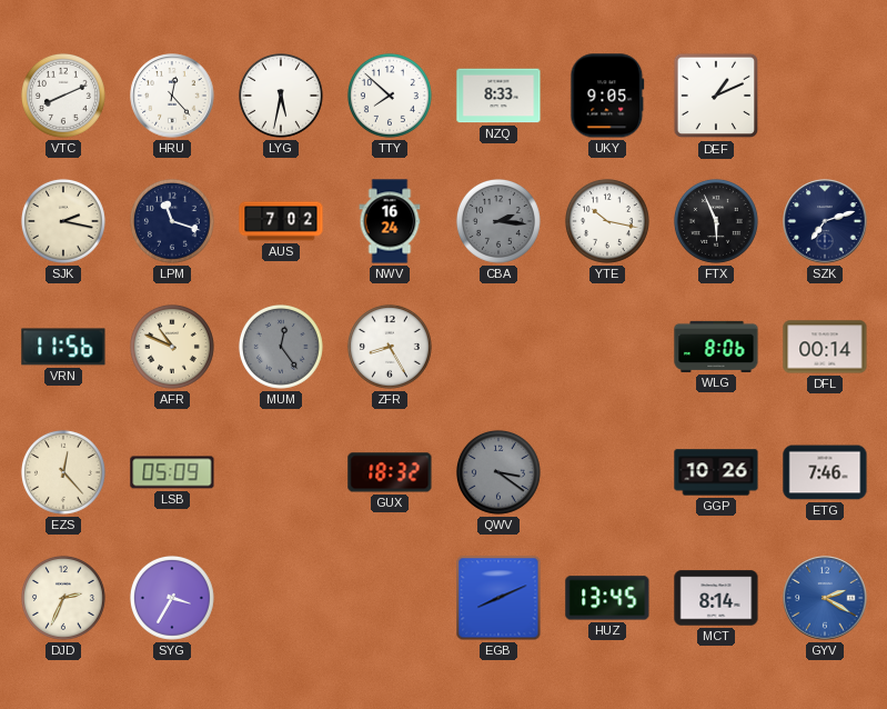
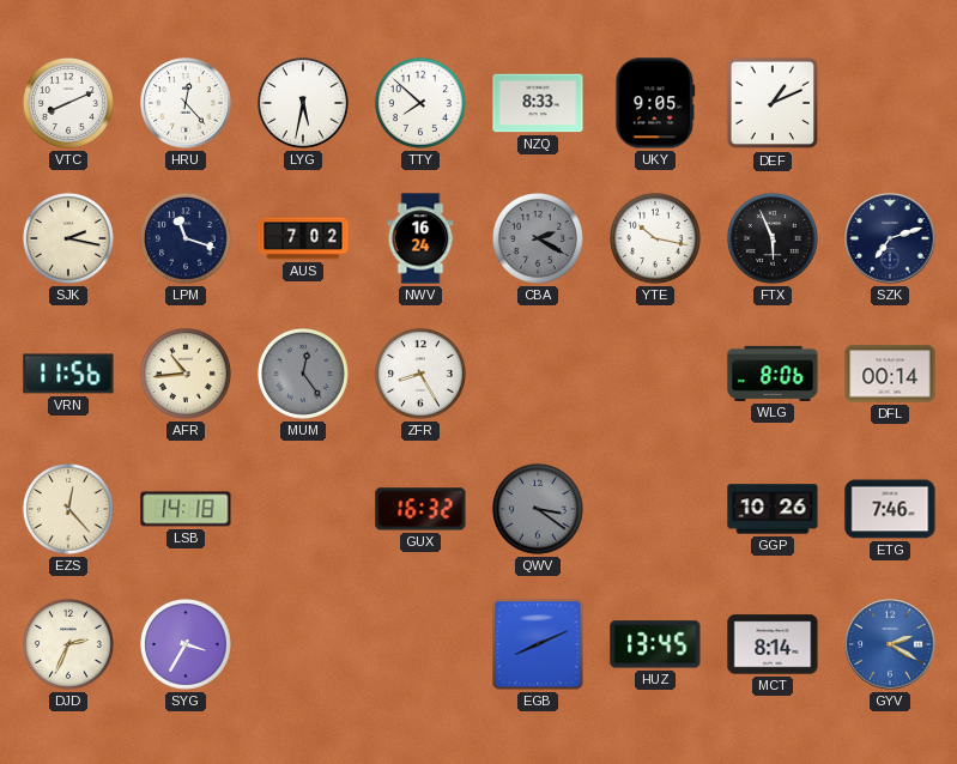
CBA: 2:16 -> 2:20 (538, 238)
AFR: 10:49 -> 10:44 (186, 374)
LSB: 05:09 -> 14:18 (186, 509)
GUX: 18:32 -> 16:32 (420, 509)
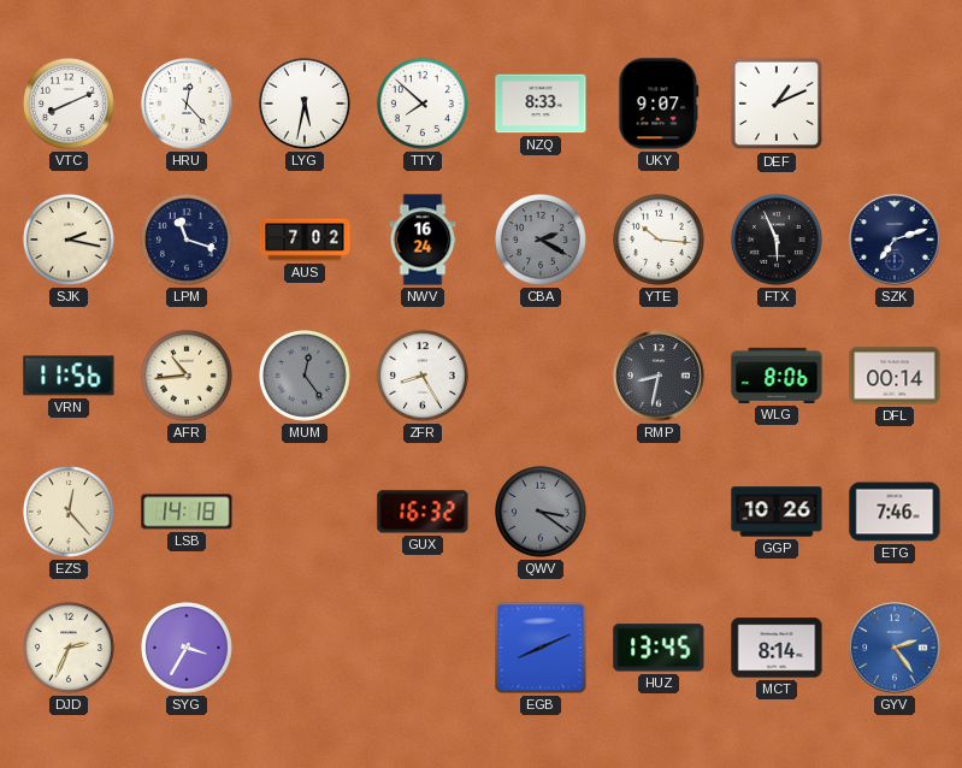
UKY: 9:05 -> 9:07 (659, 104)
YTE: 10:17 -> 10:16 (659, 240)
RMP: none -> 8:32 (659, 376)
GYV: 2:20 -> 2:24 (895, 648)
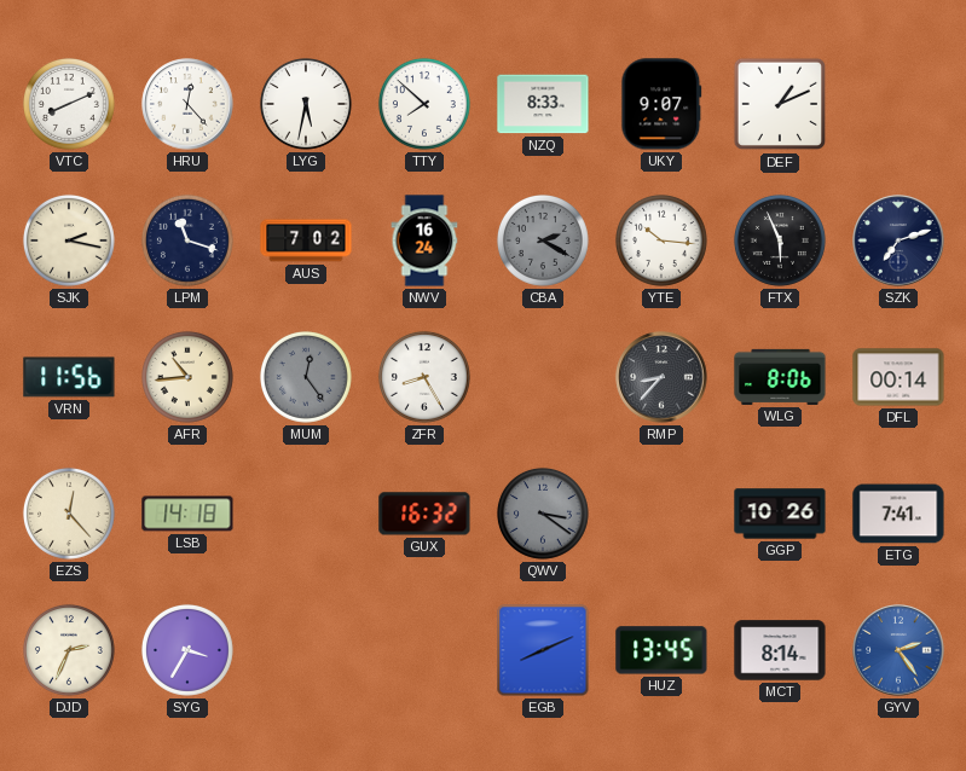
RMP: 8:32 -> 8:37 (661, 377)
ETG: 7:46 -> 7:41 (898, 514)
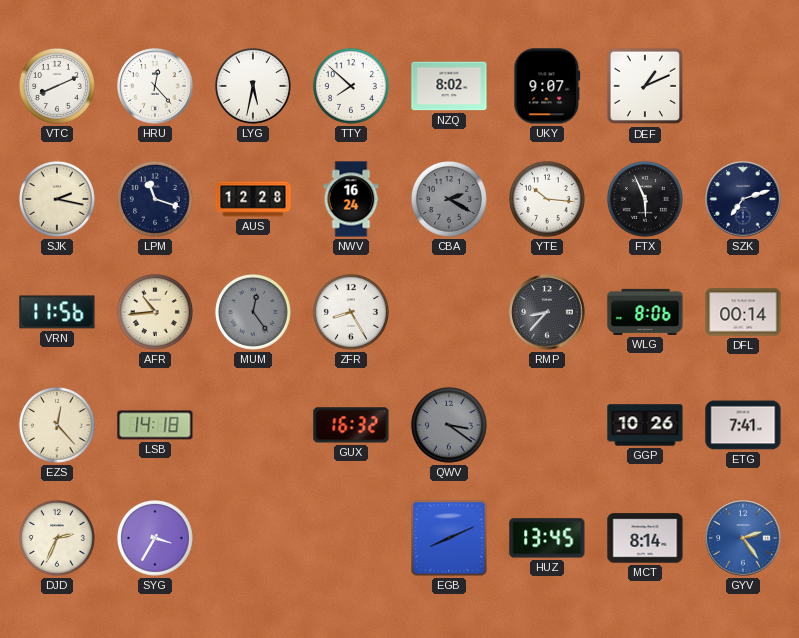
NZQ: 8:33 -> 8:02 (449, 86)
AUS: 7:02 -> 12:28 (253, 199)
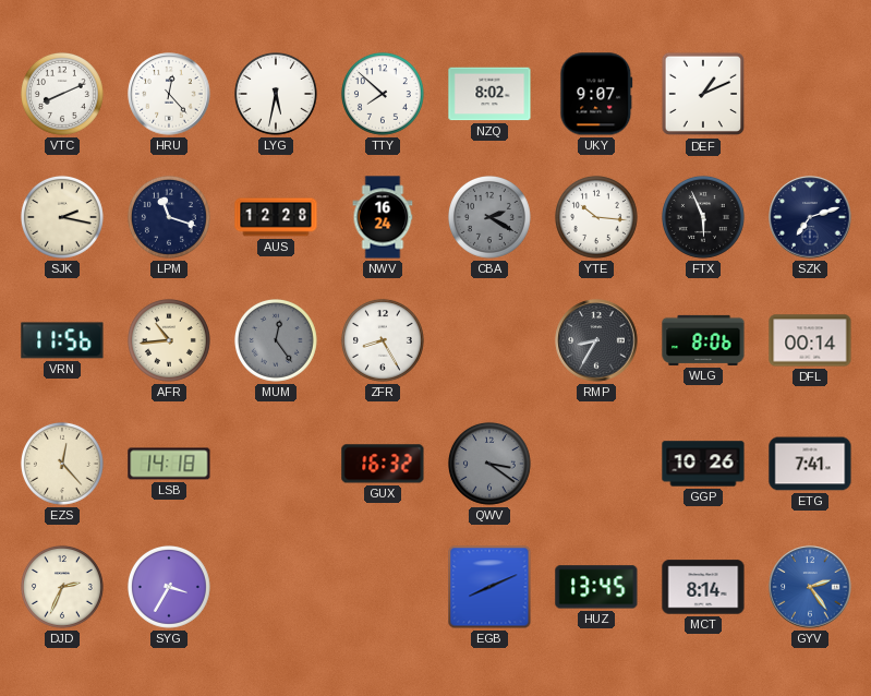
RMP: 8:37 -> 8:35 (596, 340)
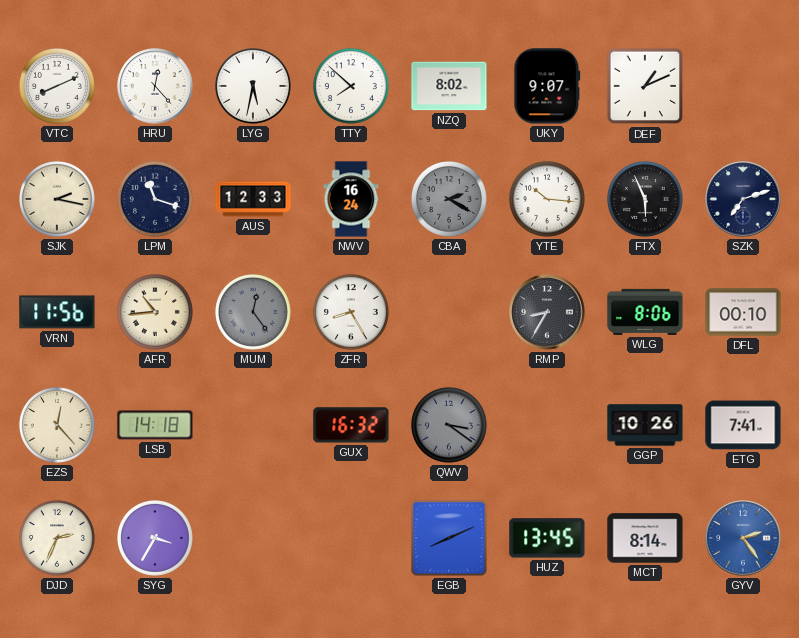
AUS: 12:28 -> 12:33 (253, 199)
DFL: 00:14 -> 00:10 (743, 312)
